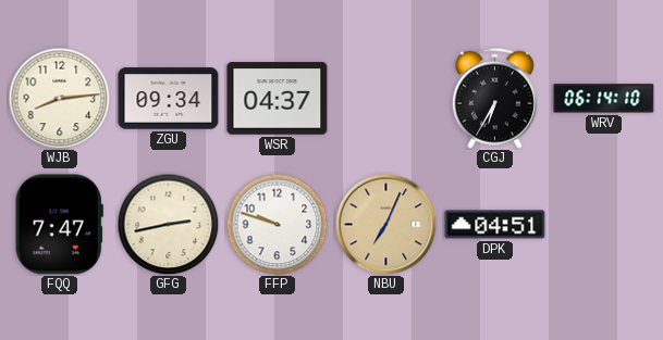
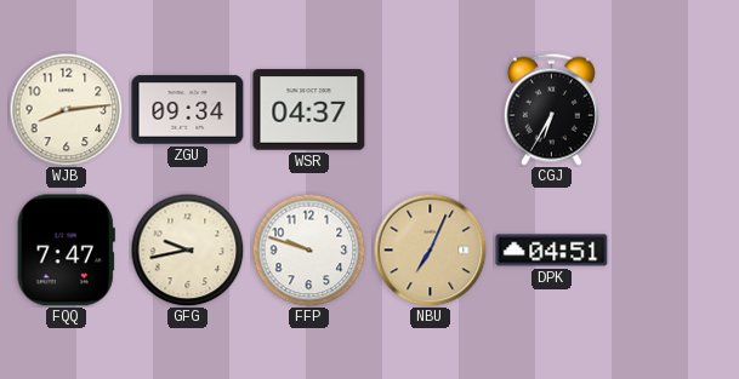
WRV: 06:14 -> none (604, 99)
GFG: 2:43 -> 9:43 (187, 249)
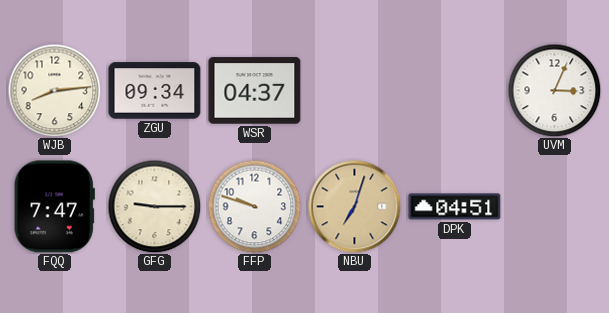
CGJ: 6:35 -> none (551, 109)
UVM: none -> 3:04 (554, 90)
GFG: 9:43 -> 9:15 (154, 206)
NBU: 7:04 -> 7:03 (354, 206)
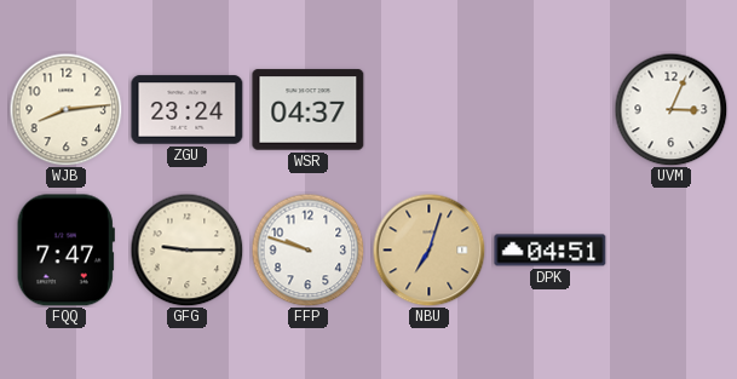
ZGU: 09:34 -> 23:24 (188, 110)
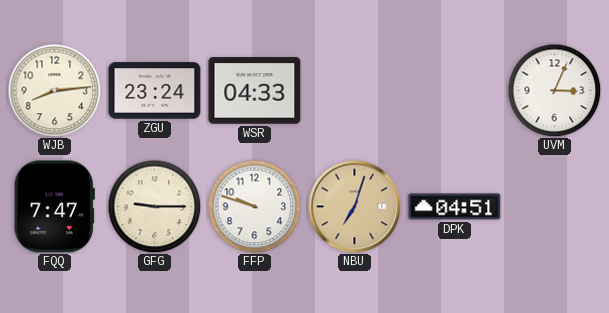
WSR: 04:37 -> 04:33 (255, 91)
